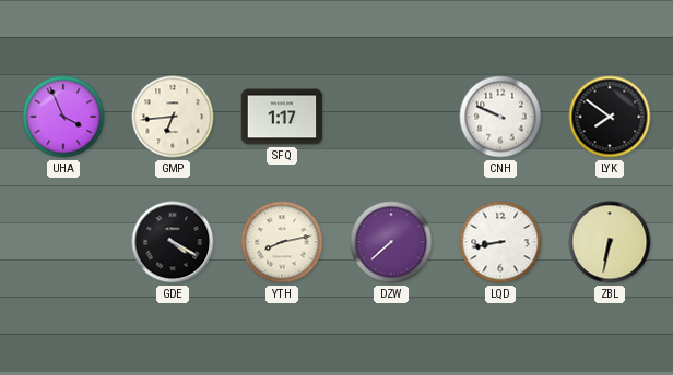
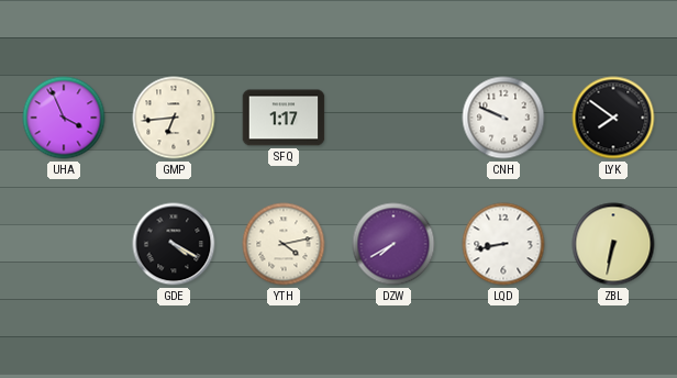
YTH: 8:13 -> 4:13 (284, 244)
DZW: 7:38 -> 7:40 (393, 244)
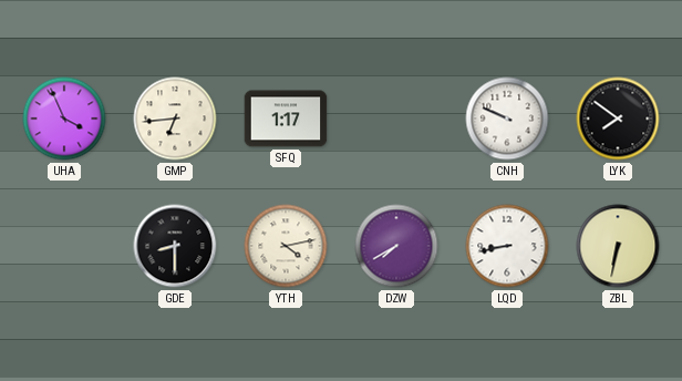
GDE: 4:20 -> 8:30 (175, 246)
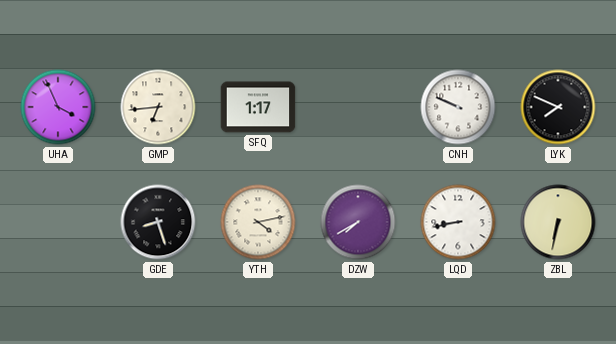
LYK: 7:51 -> 7:49 (558, 107)
GDE: 8:30 -> 8:27 (158, 222)
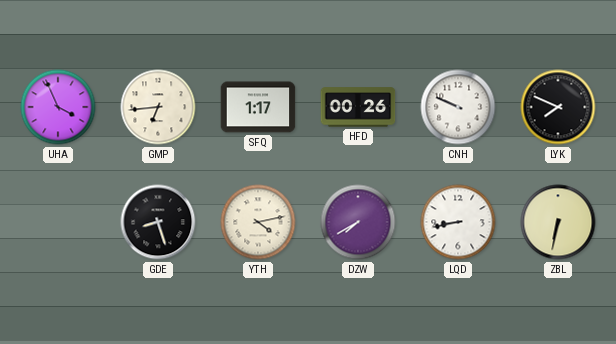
HFD: none -> 00:26 (358, 107)
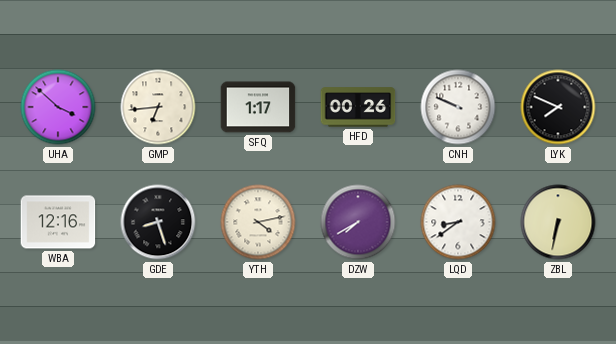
UHA: 3:56 -> 3:52 (58, 107)
WBA: none -> 12:16 (58, 222)
LQD: 8:43 -> 8:39 (458, 222)
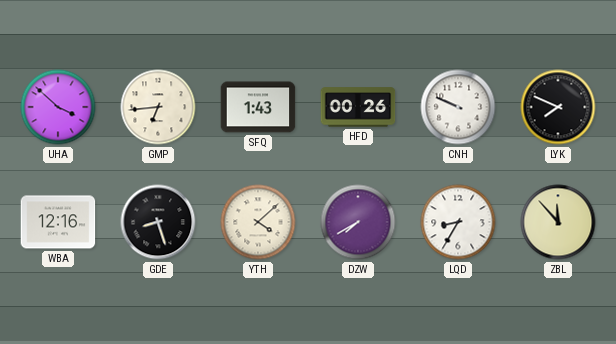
SFQ: 1:17 -> 1:43 (258, 107)
YTH: 4:13 -> 4:08 (258, 222)
LQD: 8:39 -> 8:35 (458, 222)
ZBL: 6:32 -> 11:53 (558, 222)
